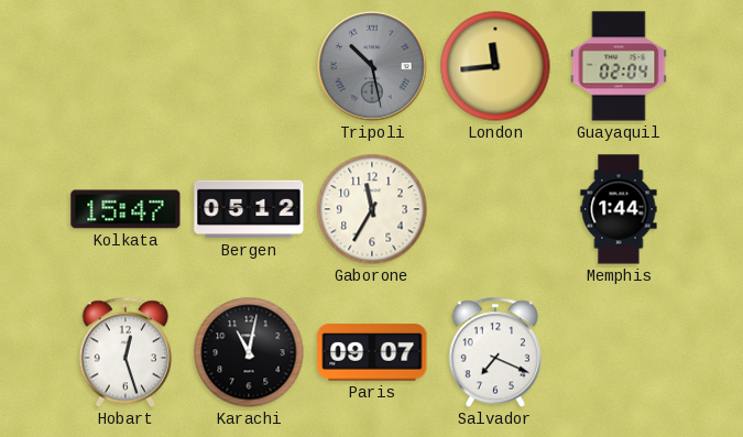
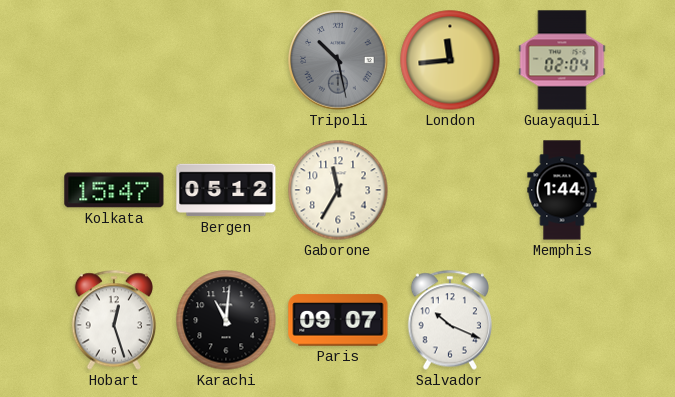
Karachi: 11:02 -> 11:01 (226, 320)
Salvador: 7:19 -> 10:19 (449, 320)
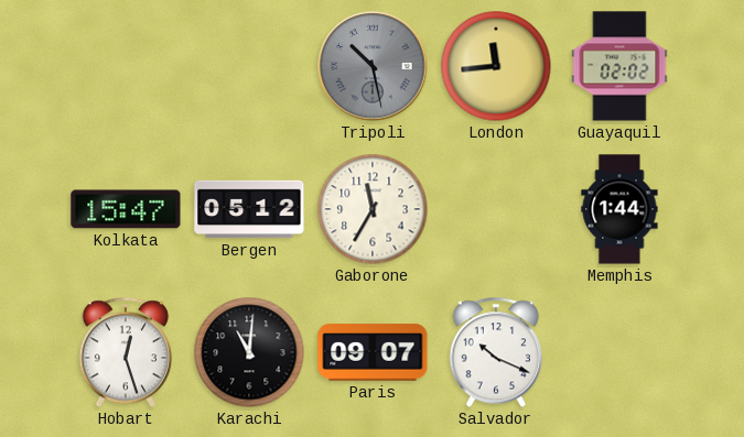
Guayaquil: 02:04 -> 02:02 (619, 66)
